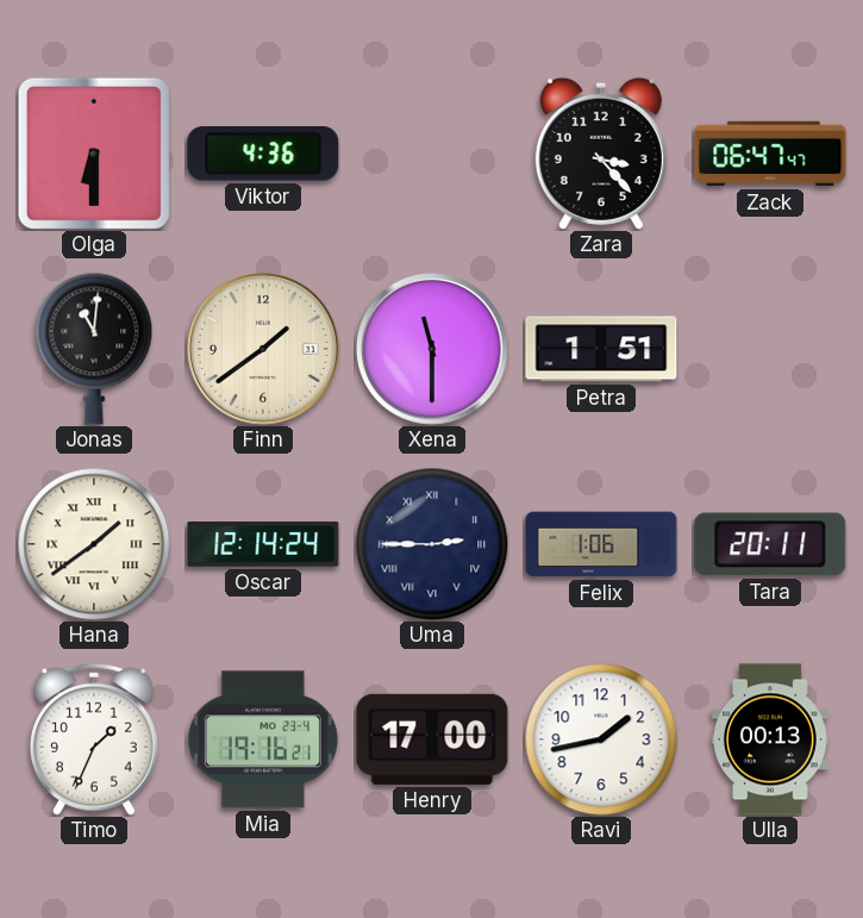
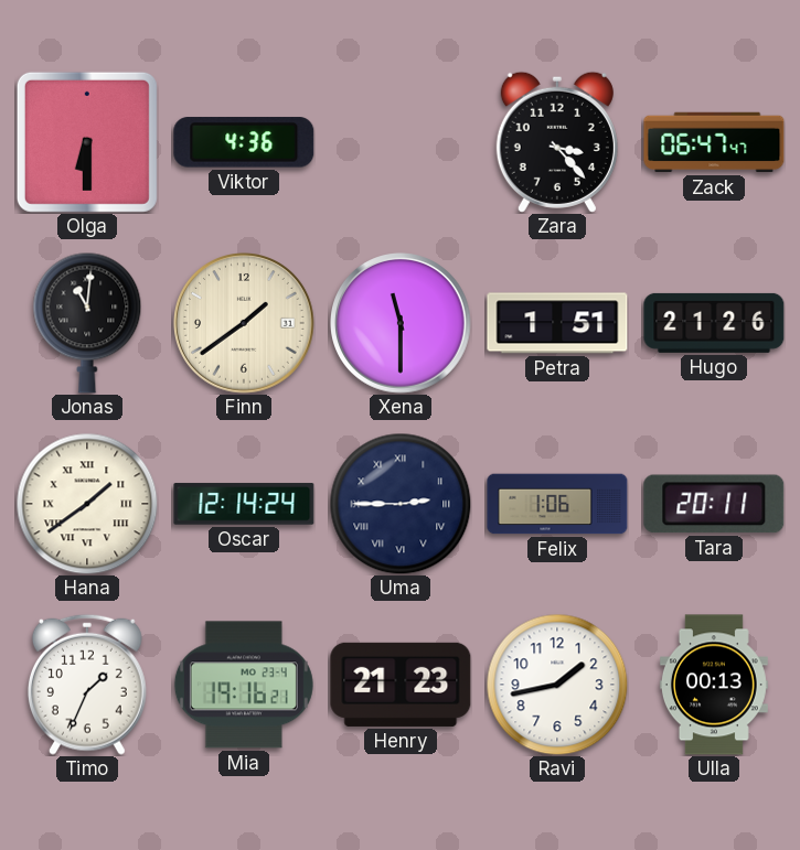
Hugo: none -> 21:26 (714, 323)
Henry: 17:00 -> 21:23 (401, 685)
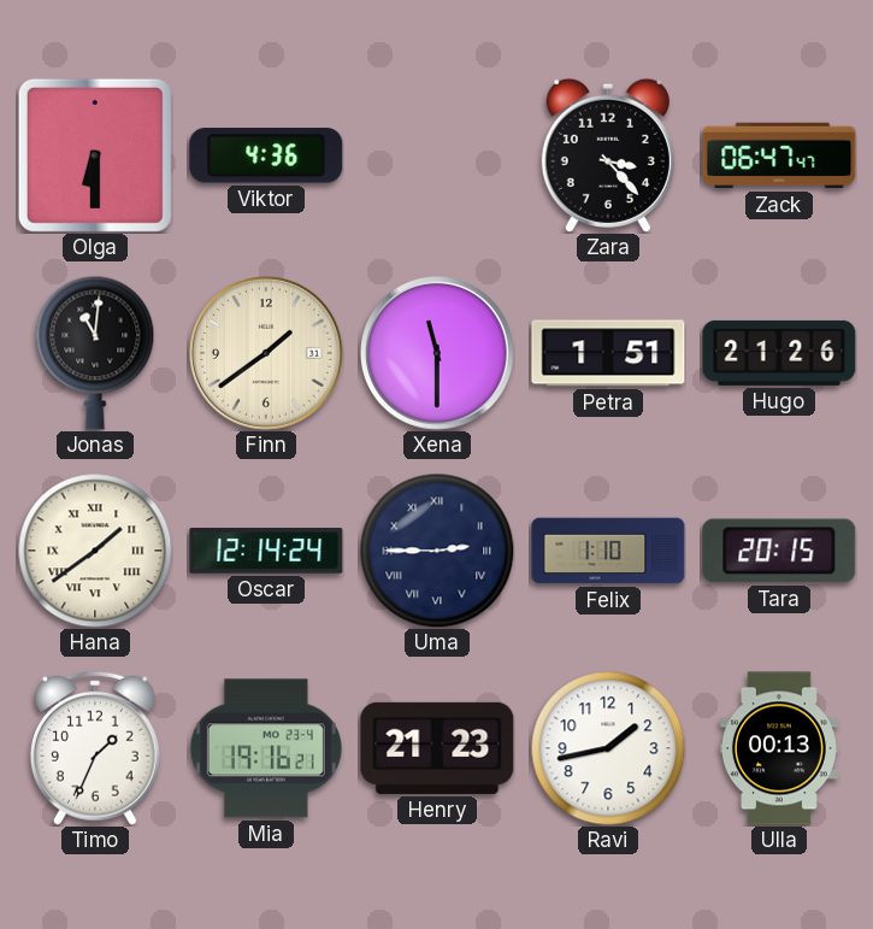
Felix: 1:06 -> 1:10 (608, 551)
Tara: 20:11 -> 20:15 (779, 551)
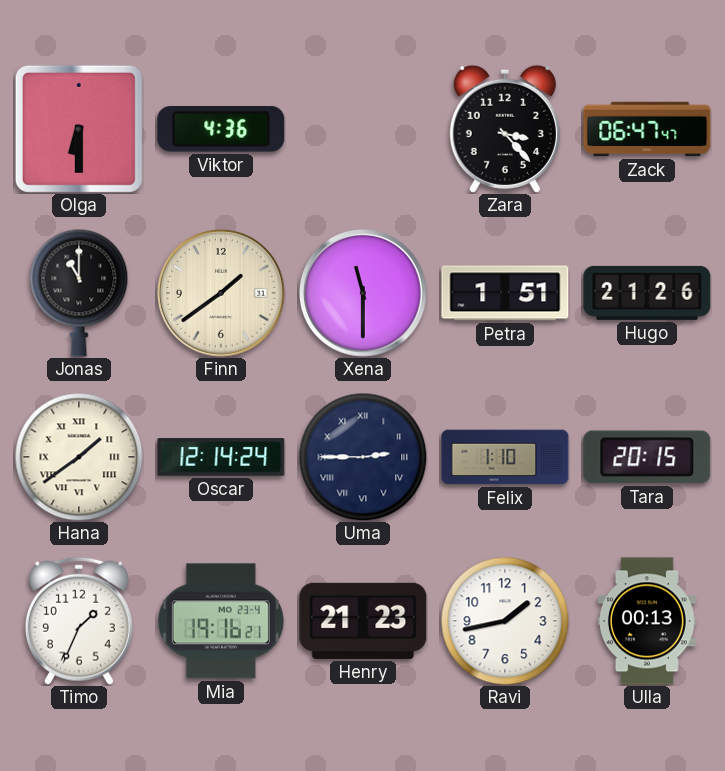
Jonas: 11:01 -> 11:00 (79, 293)
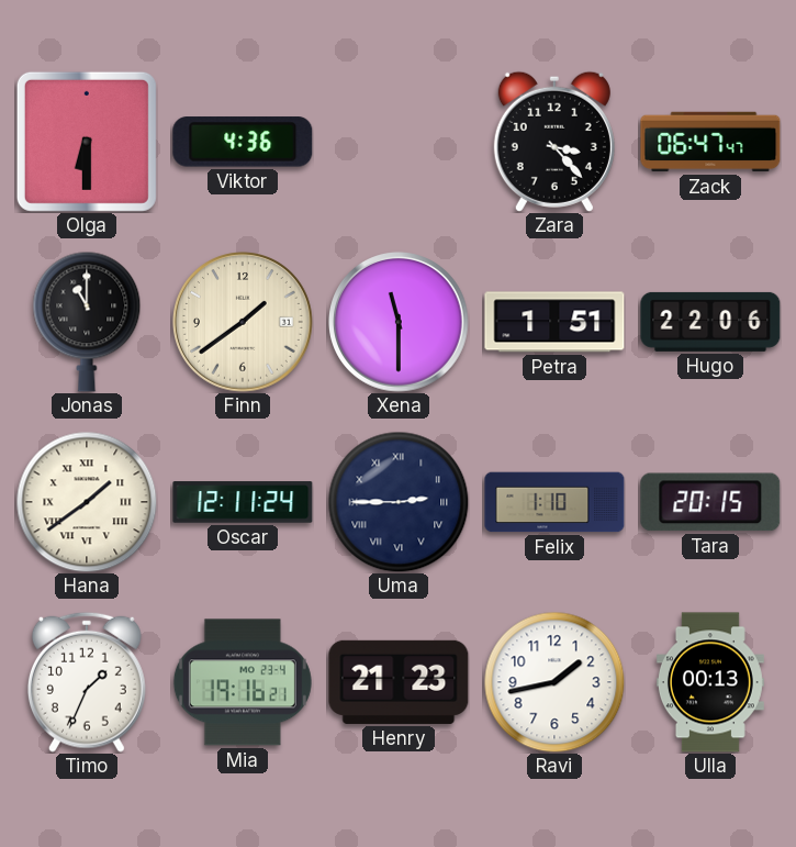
Hugo: 21:26 -> 22:06 (710, 322)
Oscar: 12:14 -> 12:11 (243, 502)
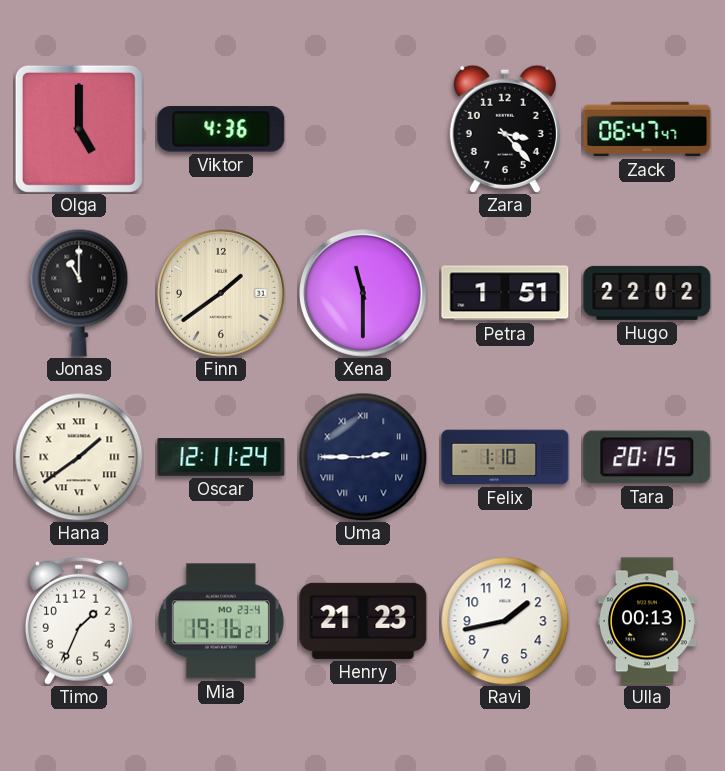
Olga: 6:30 -> 5:00 (79, 129)
Hugo: 22:06 -> 22:02 (647, 293)
